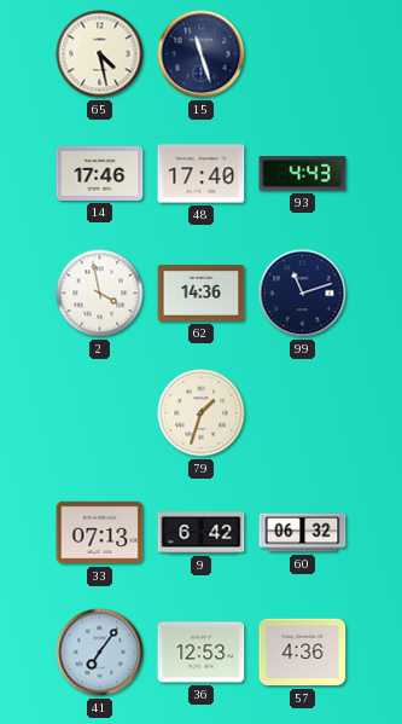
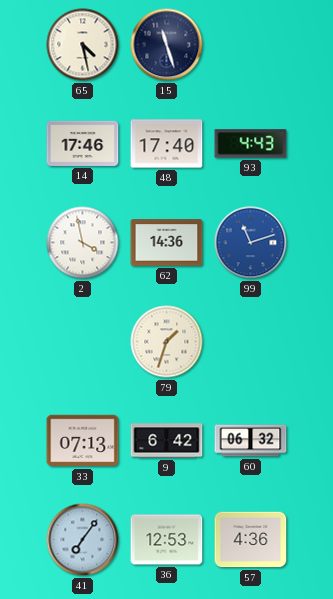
99 dial: navy -> blue (251, 243)
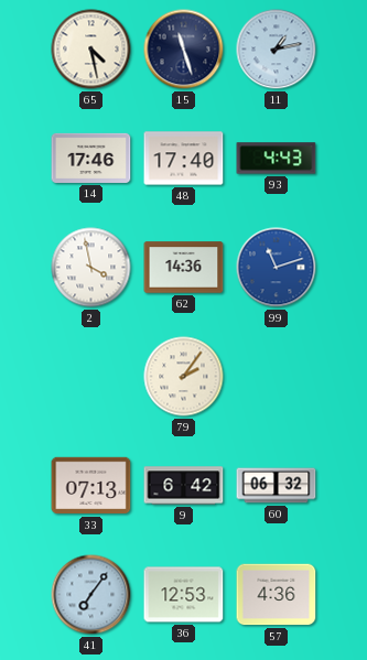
11: none -> 1:13 (277, 50)
79: 1:33 -> 2:06 (184, 377)
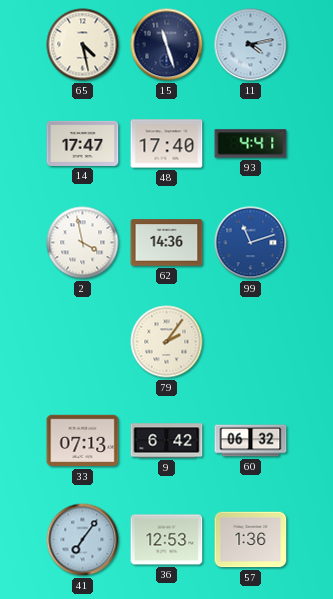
11: 1:13 -> 4:13 (251, 45)
14: 17:46 -> 17:47 (83, 143)
93: 4:43 -> 4:41 (251, 144)
57: 4:36 -> 1:36 (251, 540)
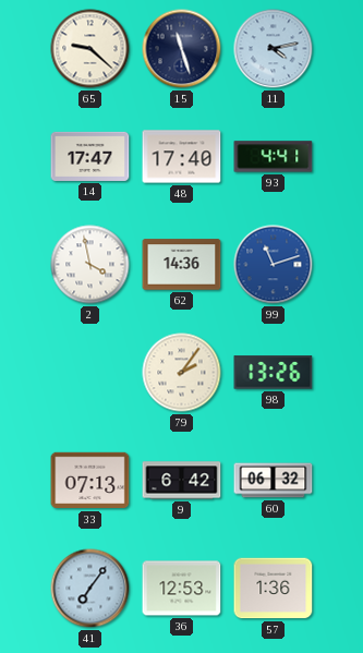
65: 4:28 -> 9:22 (90, 49)
98: none -> 13:26 (274, 373)
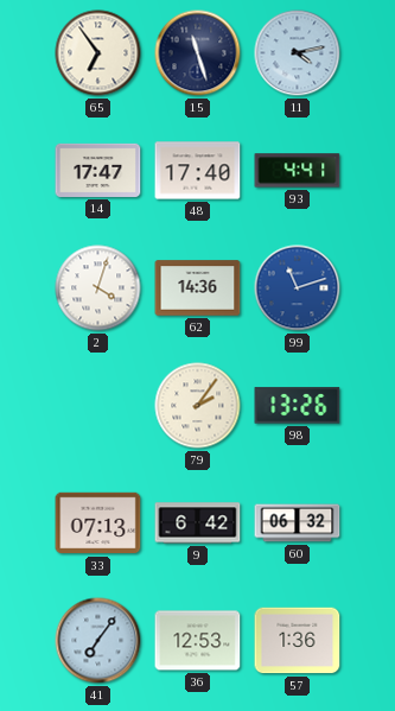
65: 9:22 -> 6:54 (98, 53)
2: 3:58 -> 4:03 (98, 288)
